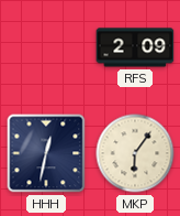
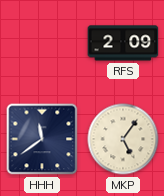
HHH: 12:32 -> 11:39 (42, 139)
MKP: 6:06 -> 5:06 (123, 139)
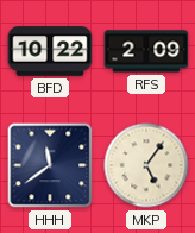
BFD: none -> 10:22 (50, 51)
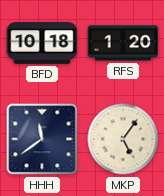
BFD: 10:22 -> 10:18 (42, 43)
RFS: 2:09 -> 1:20 (123, 43)
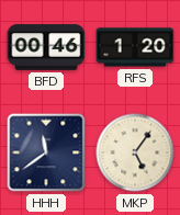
BFD: 10:18 -> 00:46 (46, 47)
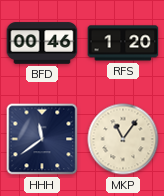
MKP: 5:06 -> 11:06 (123, 139)
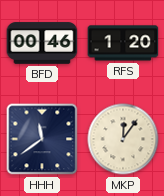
MKP: 11:06 -> 12:06 (123, 139)
